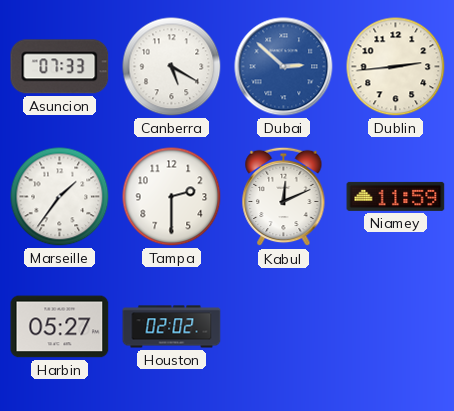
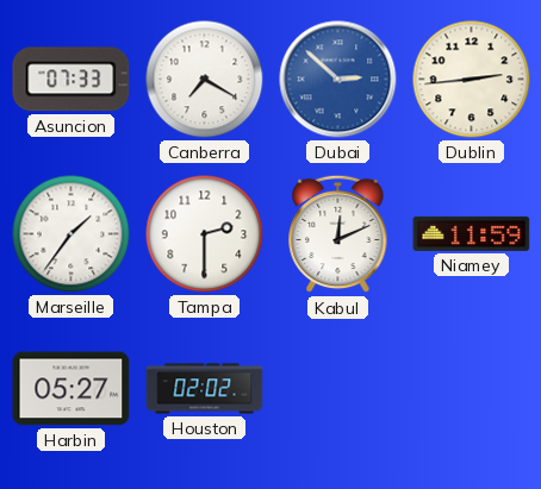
Canberra: 5:20 -> 7:20 (205, 80)
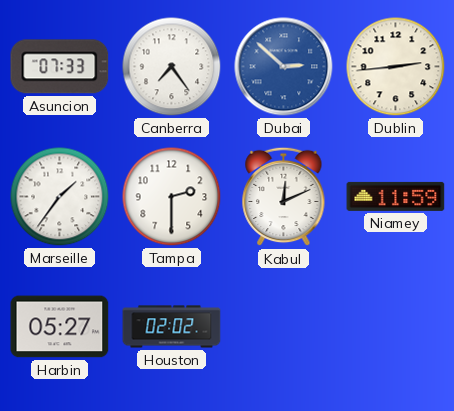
Canberra: 7:20 -> 7:24 (172, 67)
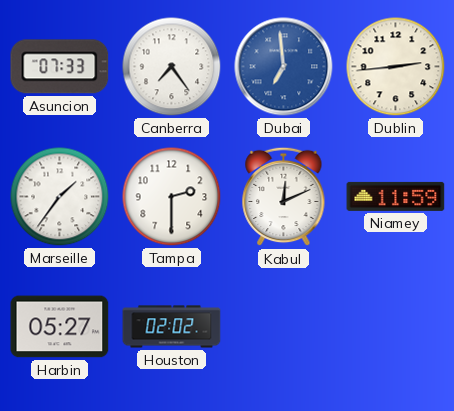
Dubai: 2:52 -> 6:59 (284, 67)
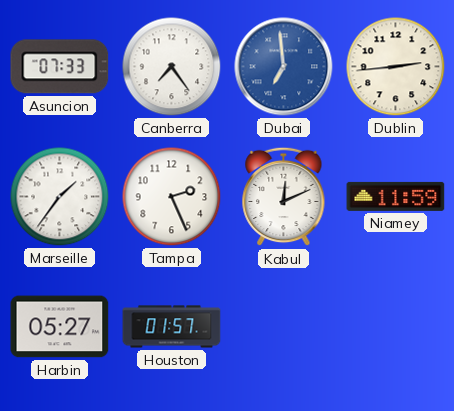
Tampa: 2:30 -> 2:26 (172, 197)
Houston: 02:02 -> 01:57 (172, 327)
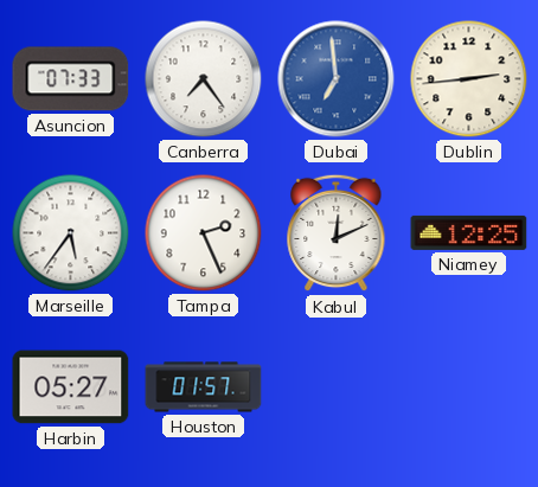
Marseille: 1:36 -> 5:36 (71, 233)
Niamey: 11:59 -> 12:25 (469, 232)
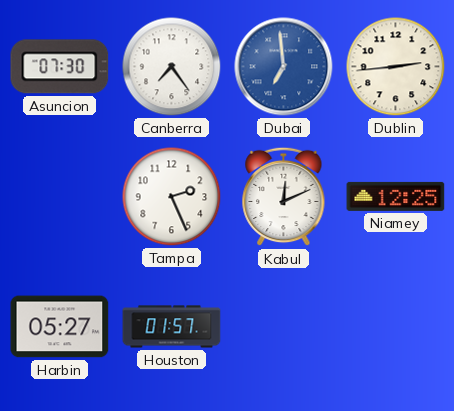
Asuncion: 07:33 -> 07:30 (60, 67)
Marseille: 5:36 -> none (71, 233)
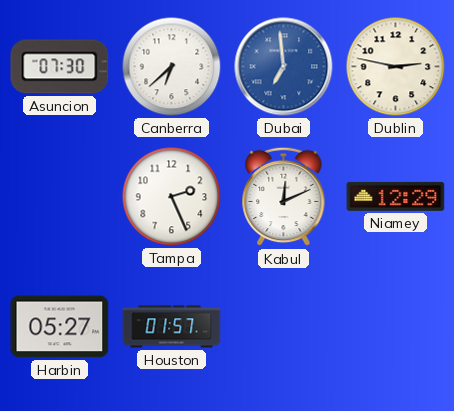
Canberra: 7:24 -> 6:38 (172, 67)
Dublin: 2:44 -> 2:47 (396, 67)
Niamey: 12:25 -> 12:29 (396, 196)
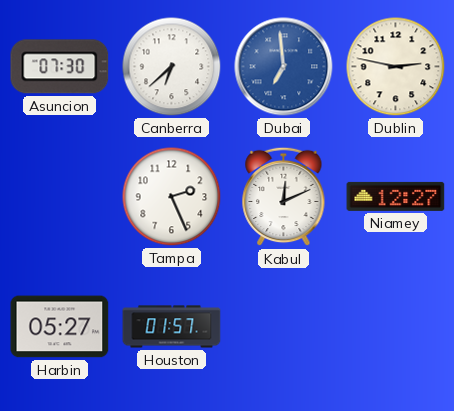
Niamey: 12:29 -> 12:27 (396, 196)
